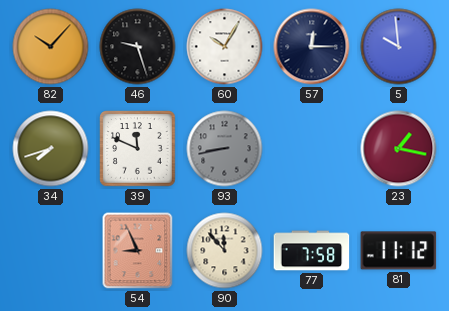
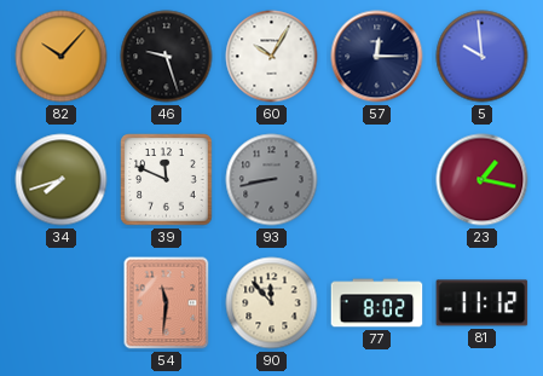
54: 8:56 -> 11:31 (167, 303)
77: 7:58 -> 8:02 (377, 303)
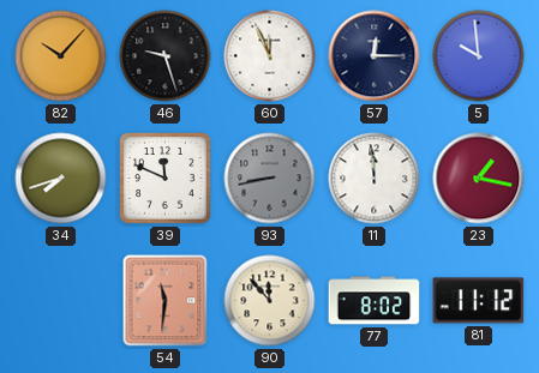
60: 10:05 -> 11:56 (270, 56)
11: none -> 11:59 (375, 179)
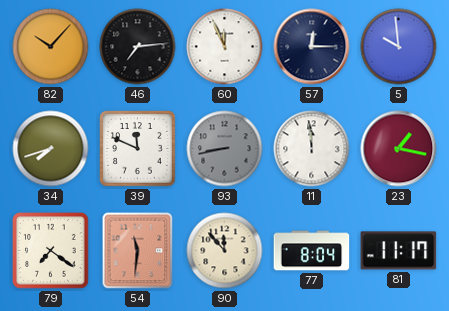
46: 9:27 -> 7:14 (138, 47)
79: none -> 7:21 (51, 251)
77: 8:02 -> 8:04 (312, 251)
81: 11:12 -> 11:17 (399, 251)
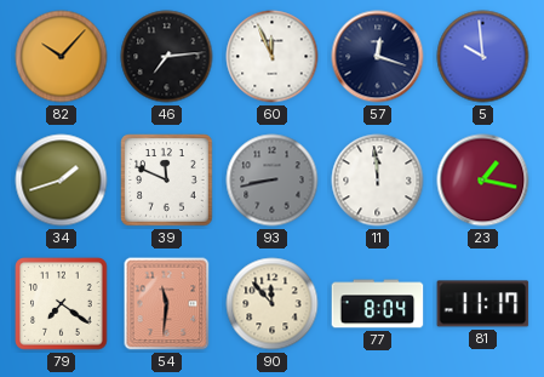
57: 12:15 -> 12:18 (378, 57)
34: 7:42 -> 1:42 (62, 181)
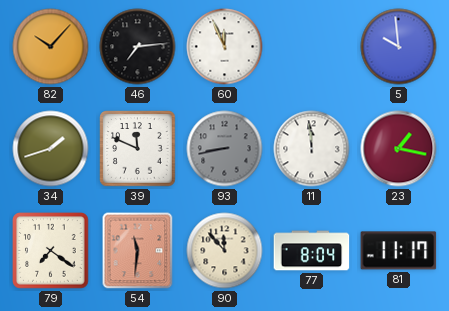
57: 12:18 -> none (378, 57)
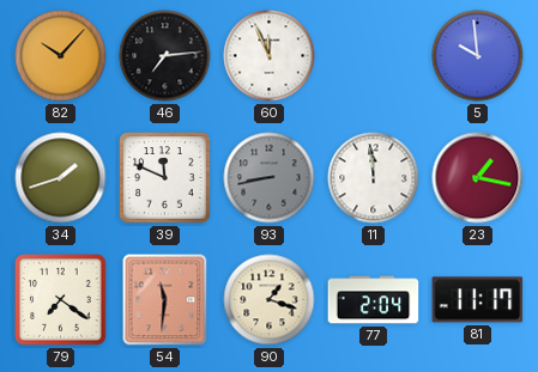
90: 11:53 -> 1:18 (270, 300)
77: 8:04 -> 2:04 (374, 300)
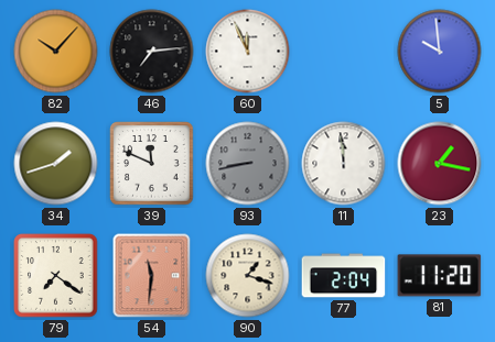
81: 11:17 -> 11:20 (440, 276)
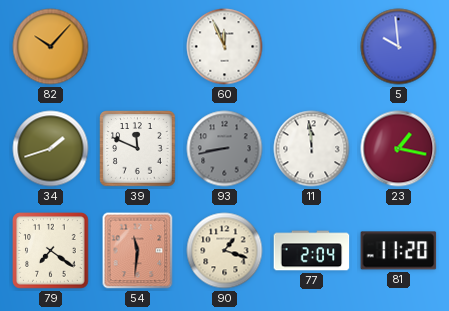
46: 7:14 -> none (152, 52)
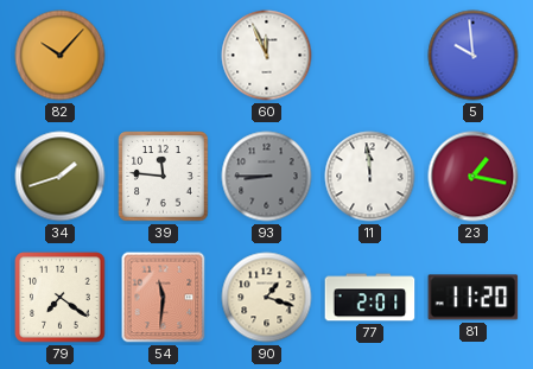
39: 11:49 -> 11:46 (164, 177)
93: 8:43 -> 8:45 (267, 177)
77: 2:04 -> 2:01 (370, 298)
